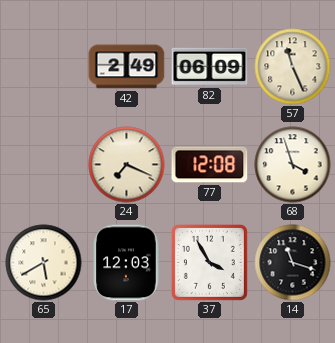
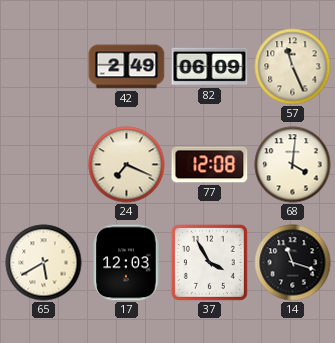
68: 3:57 -> 4:01 (293, 165)
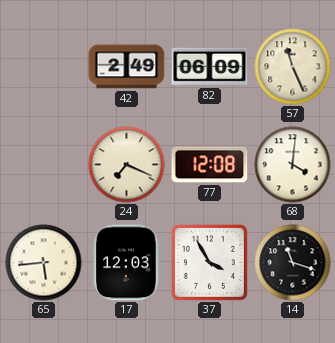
65: 5:40 -> 5:44 (44, 263)
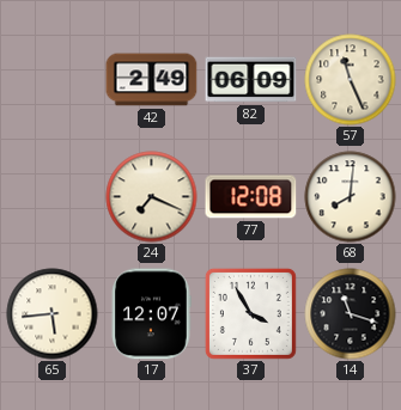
68: 4:01 -> 8:01 (351, 197)
17: 12:03 -> 12:07 (151, 314)
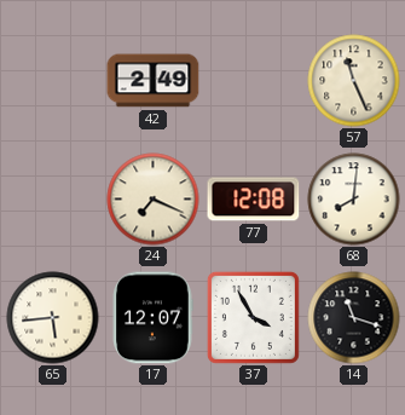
82: 06:09 -> none (251, 80)
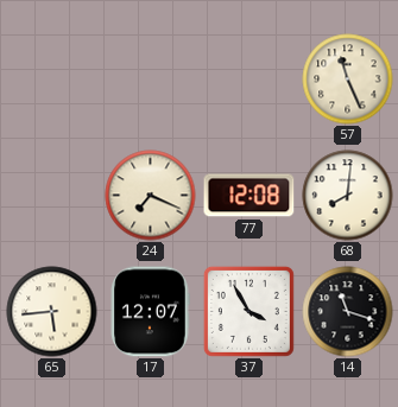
42: 2:49 -> none (154, 81)
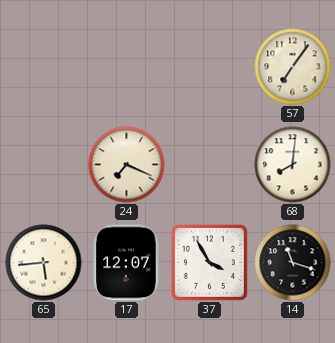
57: 11:26 -> 7:06 (293, 67)
77: 12:08 -> none (249, 196)
